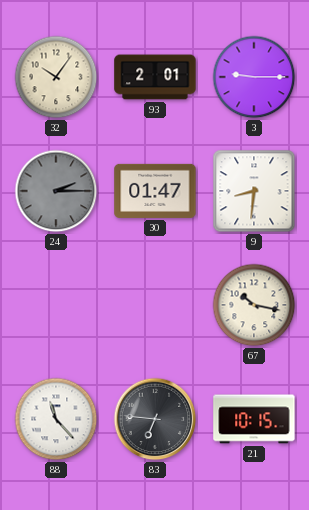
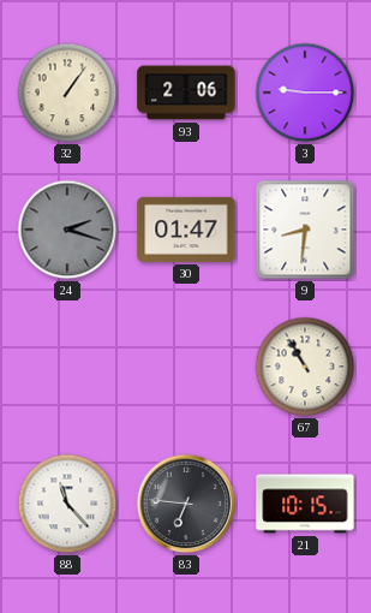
32: 10:06 -> 1:06 (67, 93)
93: 2:01 -> 2:06 (186, 93)
24: 2:15 -> 2:18 (67, 230)
67: 10:17 -> 10:55 (305, 367)
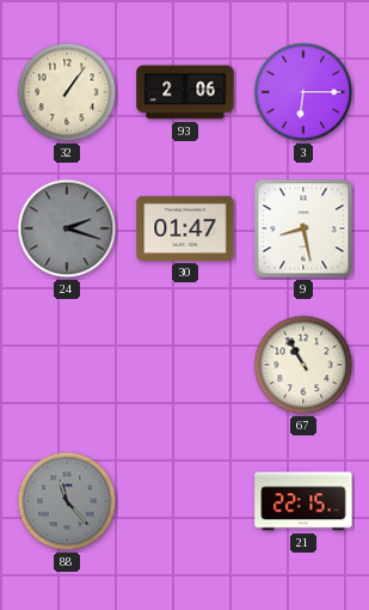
3: 9:15 -> 6:15 (303, 92)
9: 8:31 -> 8:28 (303, 228)
88 dial: white -> grey (67, 501)
83: 6:46 -> none (186, 504)
21: 10:15 -> 22:15 (303, 501)
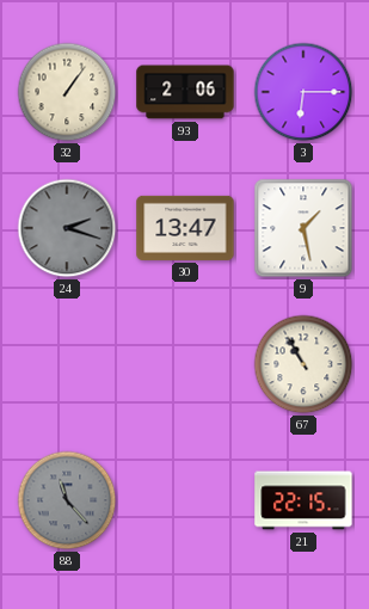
30: 01:47 -> 13:47 (185, 228)
9: 8:28 -> 1:28 (303, 228)
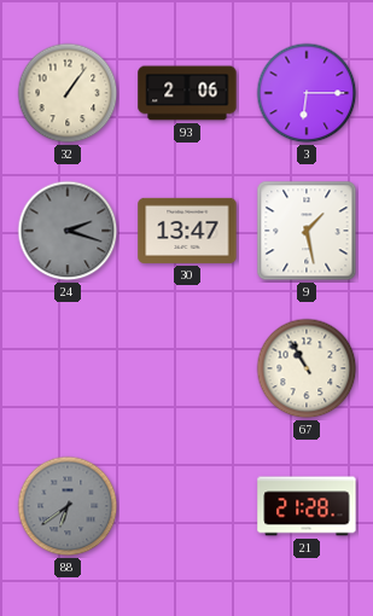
88: 11:23 -> 6:39 (68, 506)
21: 22:15 -> 21:28 (307, 506)
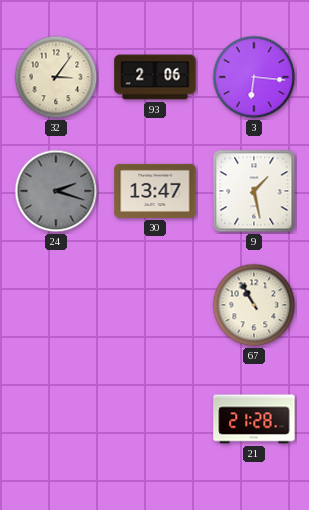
32: 1:06 -> 3:06 (56, 77)
3: 6:15 -> 6:16 (254, 77)
88: 6:39 -> none (68, 506)
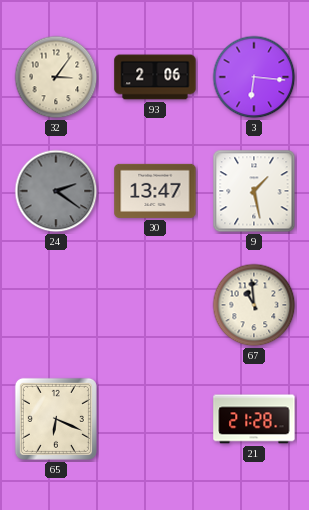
24: 2:18 -> 2:21 (56, 191)
67: 10:55 -> 10:59 (254, 305)
65: none -> 6:19 (56, 419)
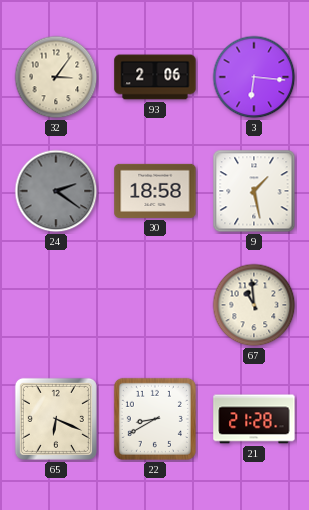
30: 13:47 -> 18:58 (155, 191)
22: none -> 8:40 (155, 419)
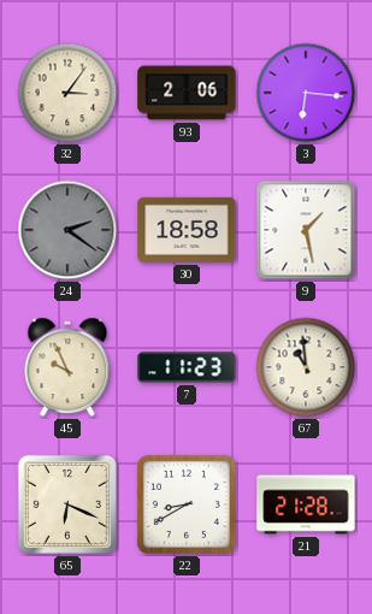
45: none -> 9:56 (67, 367)
7: none -> 11:23 (187, 367)
